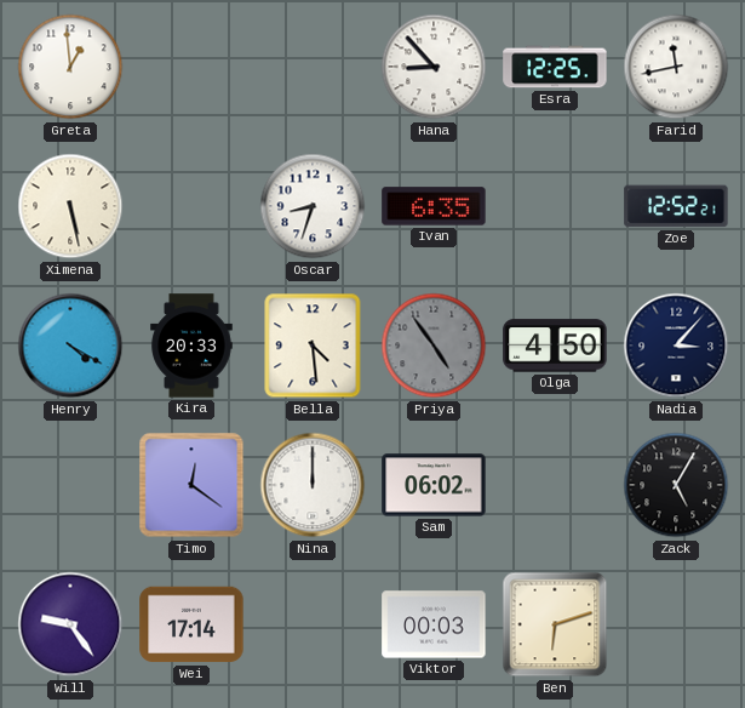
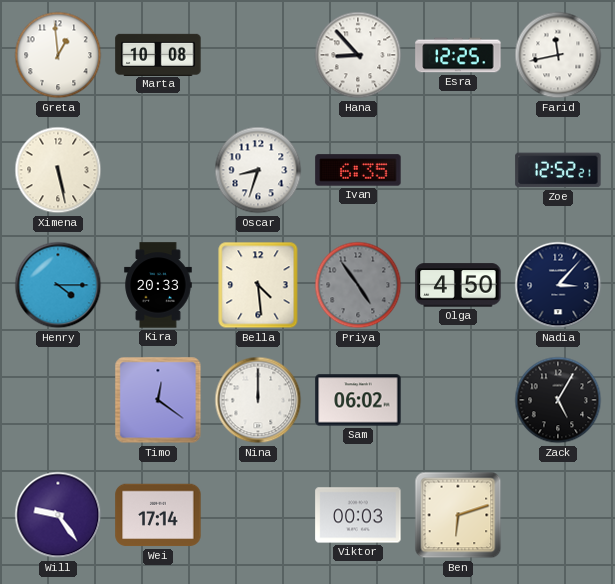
Marta: none -> 10:08 (158, 54)
Henry: 4:20 -> 4:15 (58, 285)
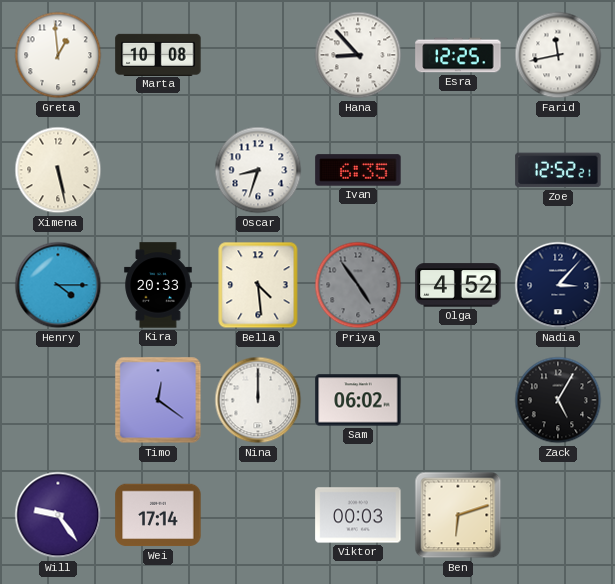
Olga: 4:50 -> 4:52 (458, 285)
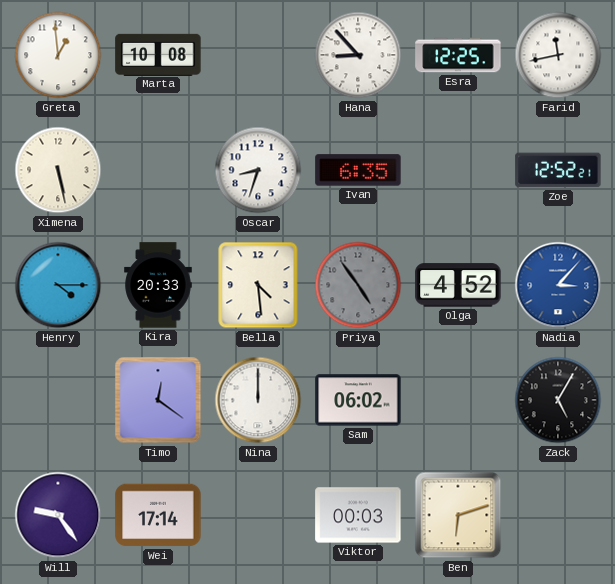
Nadia dial: navy -> blue (558, 285)
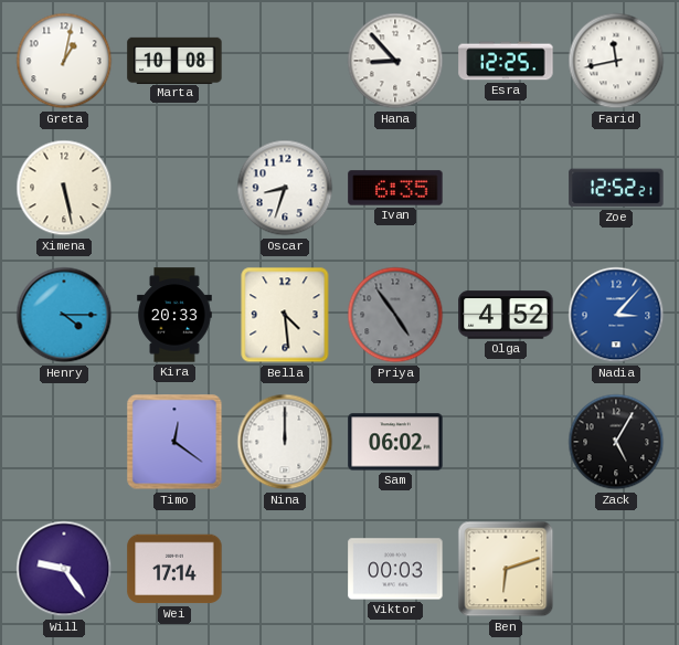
Greta: 12:59 -> 1:02 (64, 61)
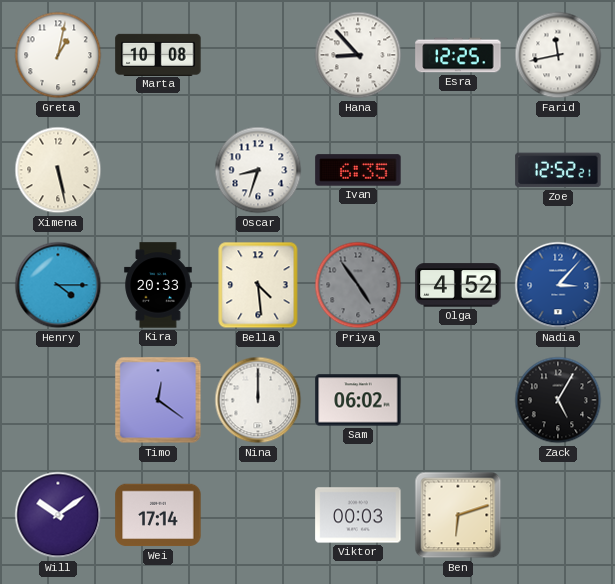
Will: 9:24 -> 10:09 (58, 515)
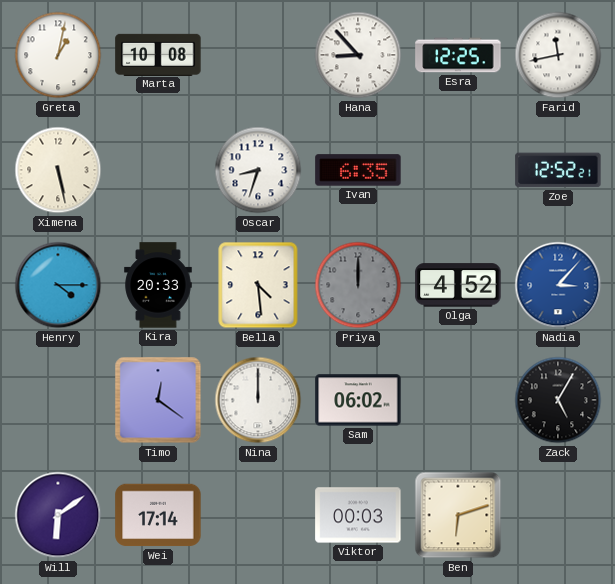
Priya: 4:54 -> 12:00 (358, 285)
Will: 10:09 -> 6:09 (58, 515)
